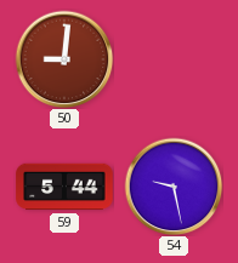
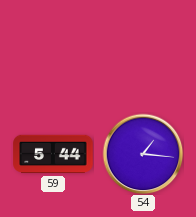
50: 9:01 -> none (64, 59)
54: 9:28 -> 1:16 (143, 154)
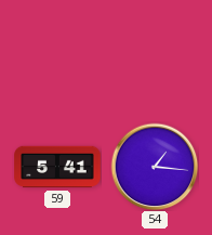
59: 5:44 -> 5:41 (57, 167)
